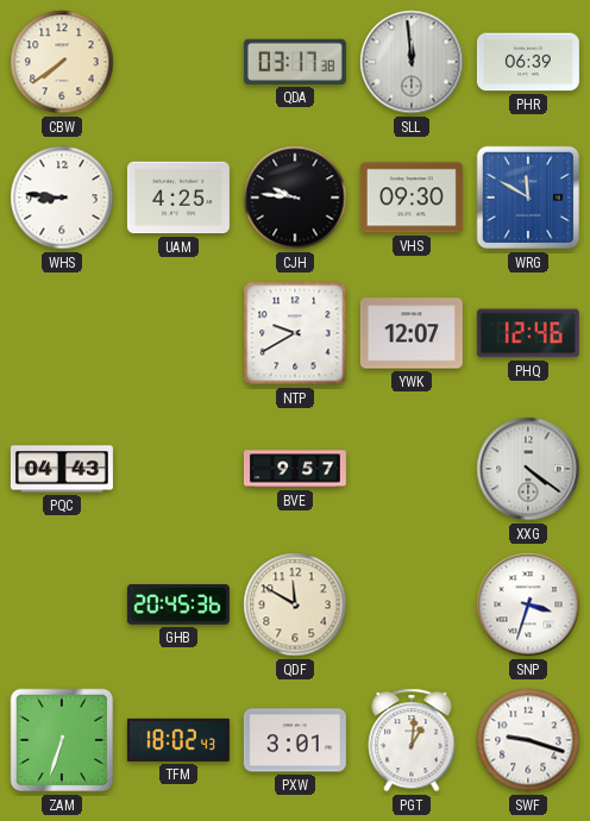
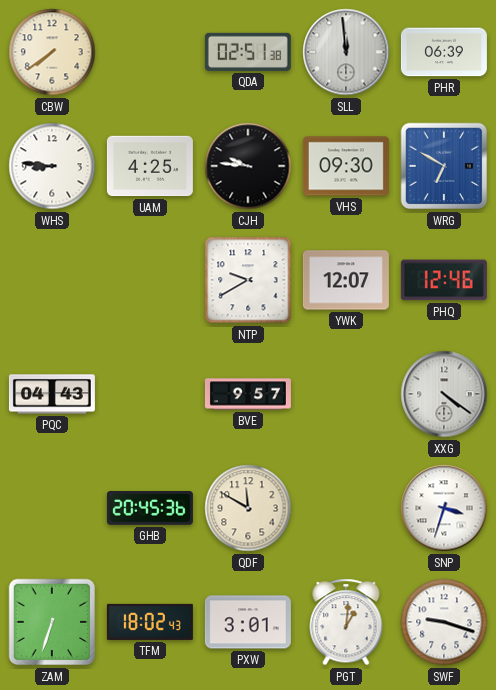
QDA: 03:17 -> 02:51 (248, 52)
WRG: 11:50 -> 6:50 (444, 166)
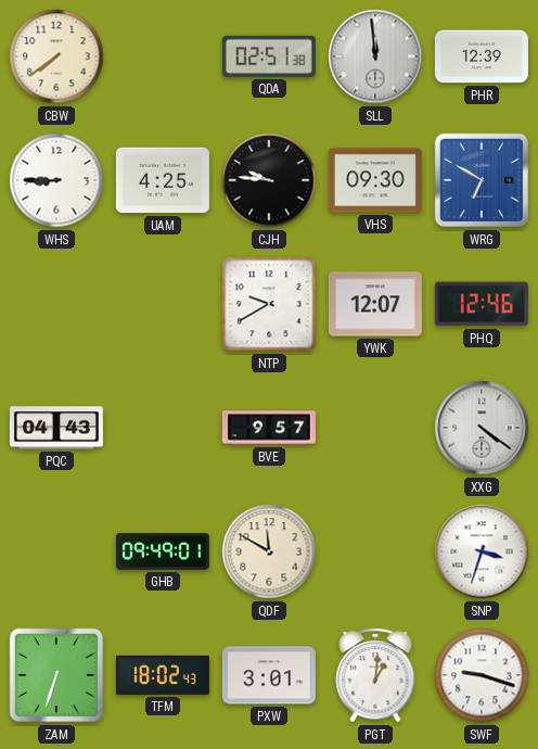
PHR: 06:39 -> 12:39 (482, 56)
WHS: 8:46 -> 8:45 (56, 180)
GHB: 20:45 -> 09:49 (163, 551)
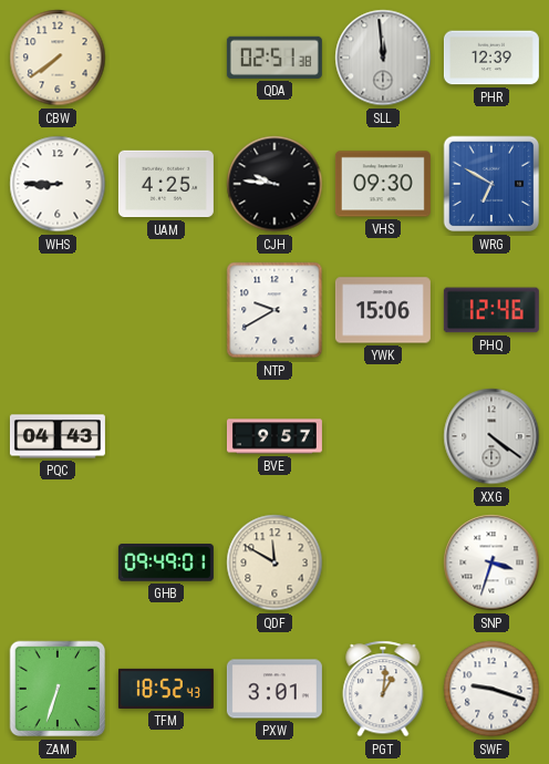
YWK: 12:07 -> 15:06 (383, 310)
TFM: 18:02 -> 18:52 (166, 689)
